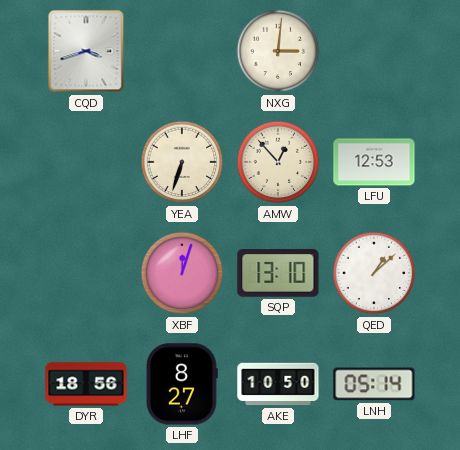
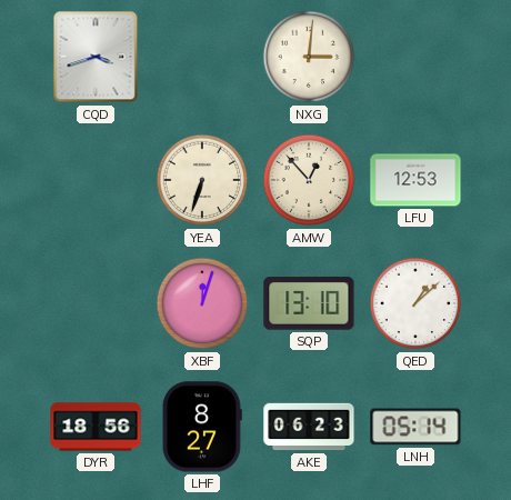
AKE: 10:50 -> 06:23 (309, 427)
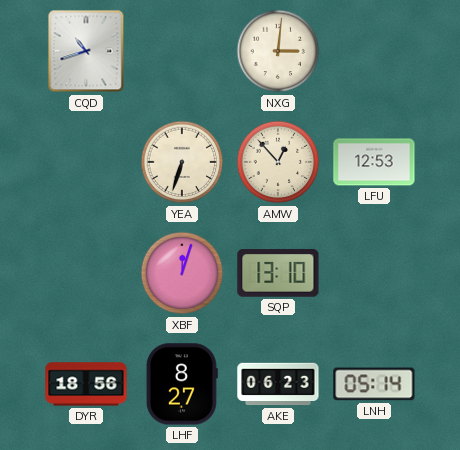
CQD: 3:42 -> 10:42 (86, 51)
QED: 1:08 -> none (415, 303)
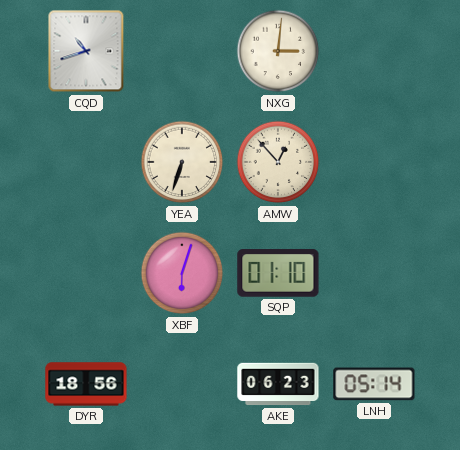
LFU: 12:53 -> none (374, 162)
XBF: 12:03 -> 6:03 (182, 273)
SQP: 13:10 -> 01:10 (278, 273)
LHF: 8:27 -> none (182, 384)
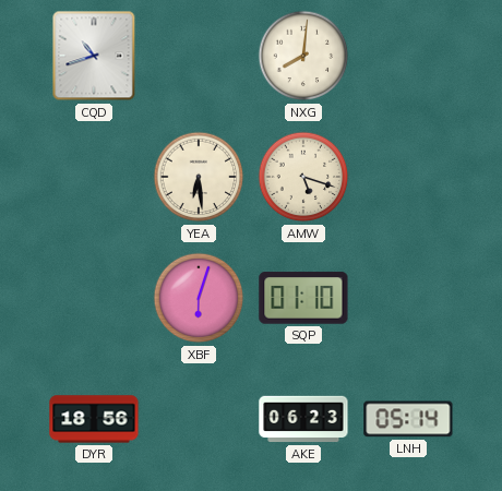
NXG: 3:01 -> 8:01 (303, 56)
YEA: 6:33 -> 6:29 (199, 177)
AMW: 12:53 -> 5:18 (303, 177)
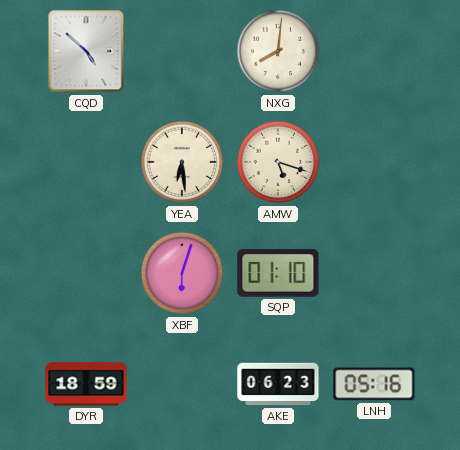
CQD: 10:42 -> 4:52 (86, 51)
DYR: 18:56 -> 18:59 (86, 384)
LNH: 05:14 -> 05:16 (374, 384)
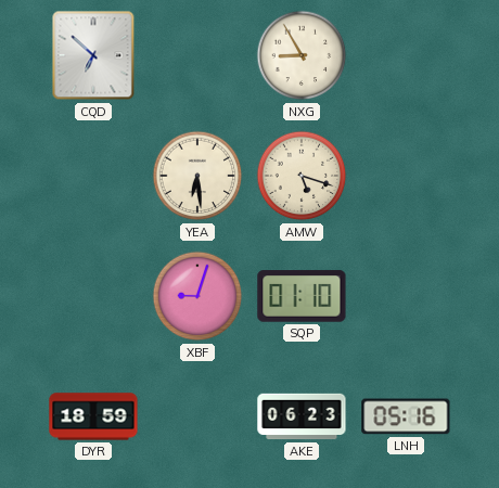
CQD: 4:52 -> 6:52 (93, 55)
NXG: 8:01 -> 8:55 (302, 55)
XBF: 6:03 -> 9:03 (197, 296)
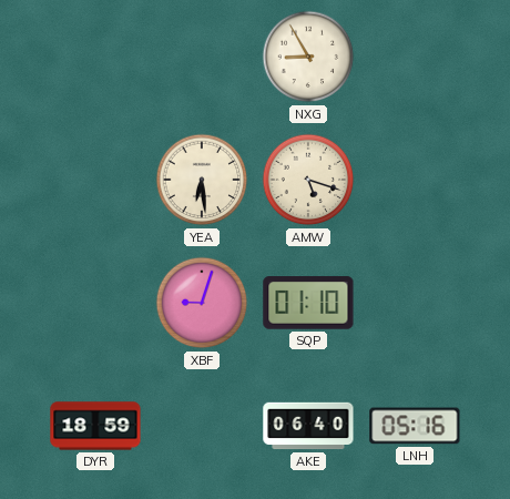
CQD: 6:52 -> none (93, 55)
AKE: 06:23 -> 06:40 (308, 426)
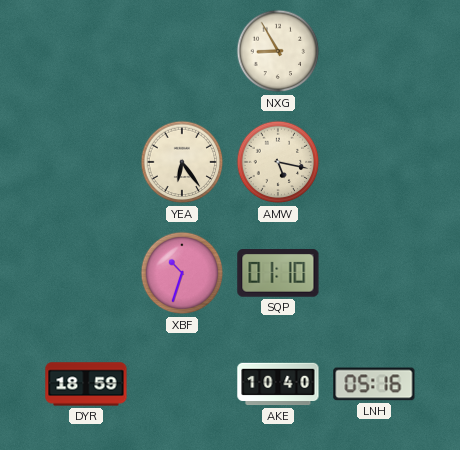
YEA: 6:29 -> 6:24 (182, 162)
AMW: 5:18 -> 5:17 (278, 162)
XBF: 9:03 -> 10:33 (182, 273)
AKE: 06:40 -> 10:40 (278, 384)
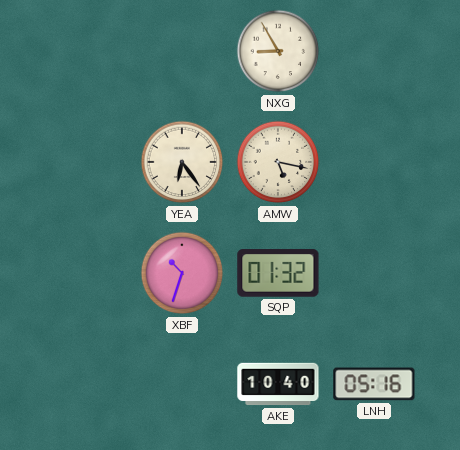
SQP: 01:10 -> 01:32 (278, 273)
DYR: 18:59 -> none (86, 384)
